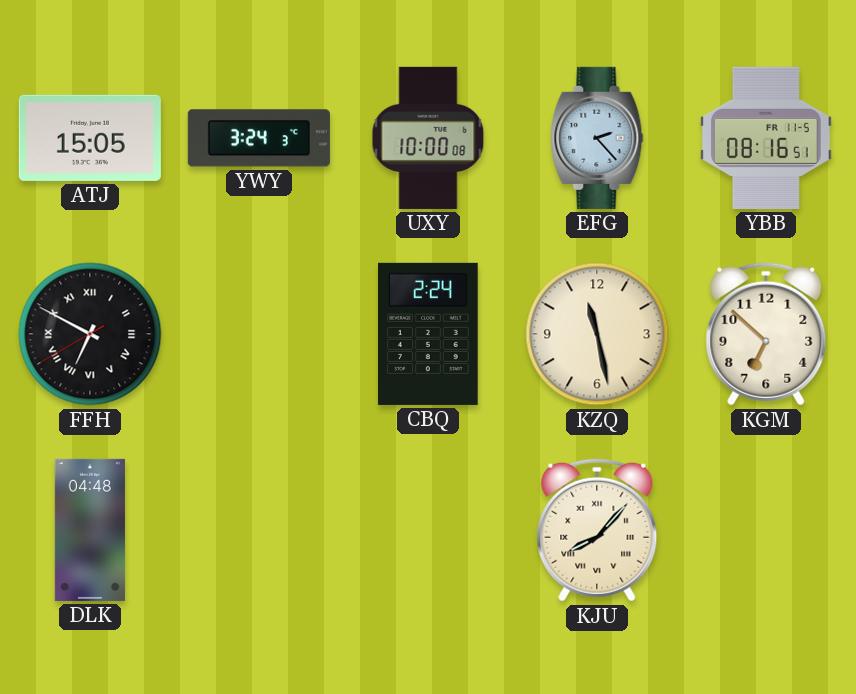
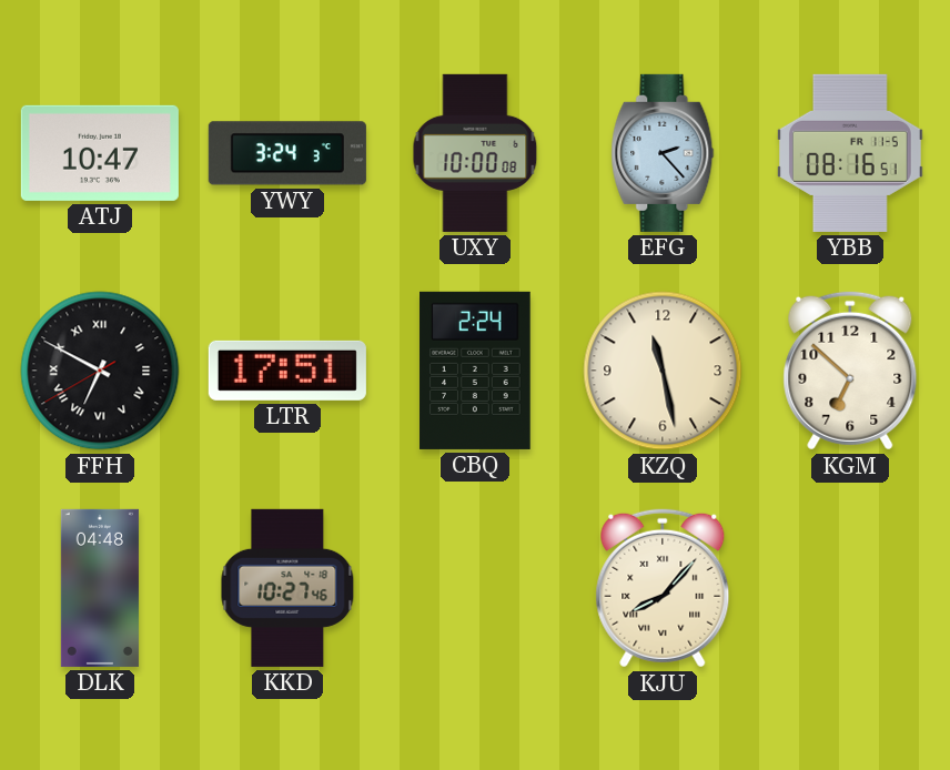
ATJ: 15:05 -> 10:47 (100, 153)
LTR: none -> 17:51 (287, 371)
KKD: none -> 10:27 (287, 588)
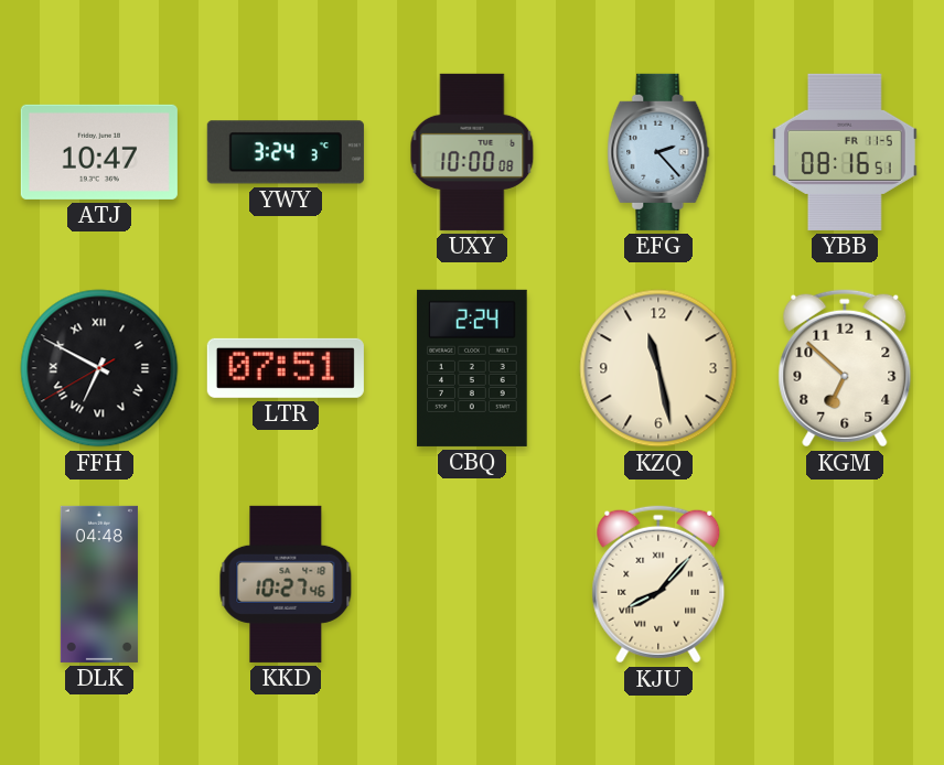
LTR: 17:51 -> 07:51 (286, 368)
